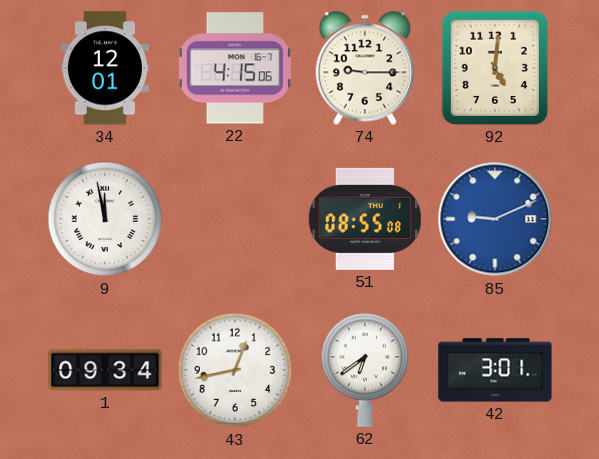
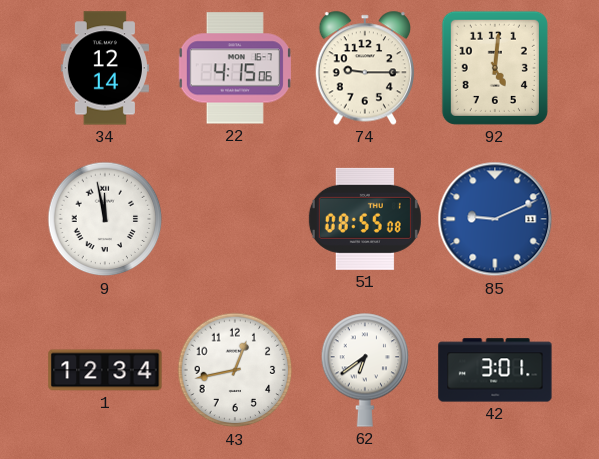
34: 12:01 -> 12:14 (105, 68)
1: 09:34 -> 12:34 (105, 370)
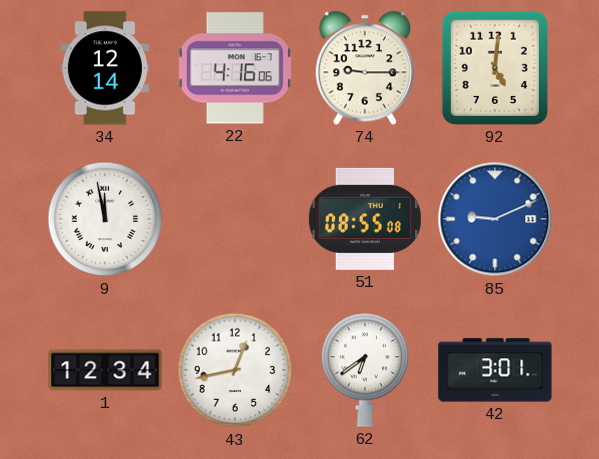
22: 4:15 -> 4:16 (235, 68)
